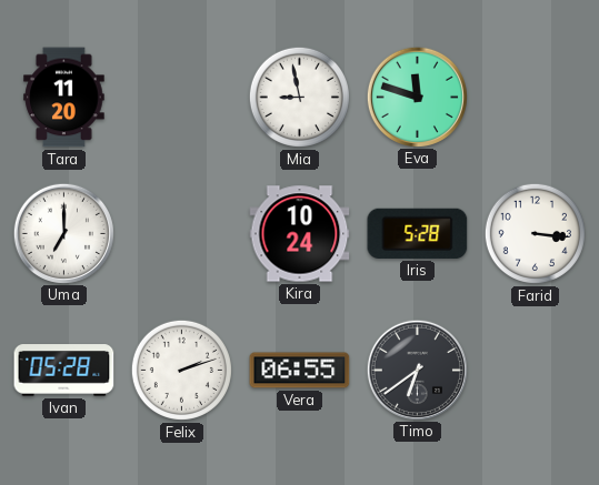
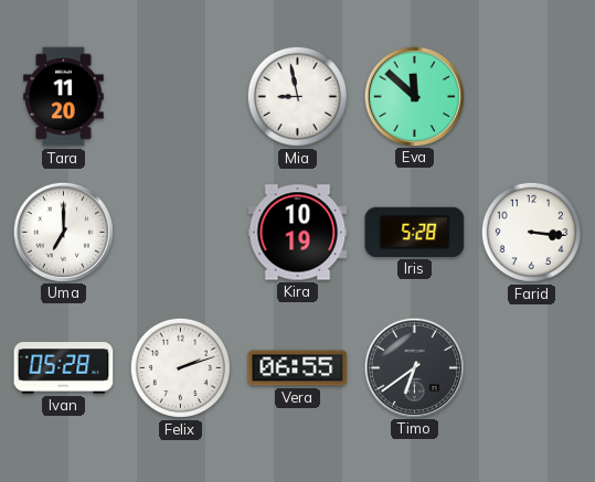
Eva: 11:48 -> 11:52 (414, 96)
Kira: 10:24 -> 10:19 (298, 233)
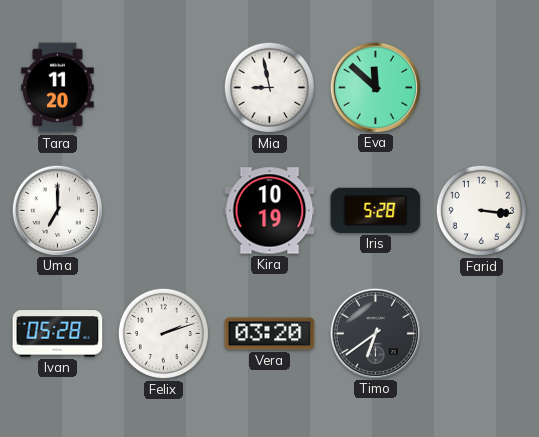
Vera: 06:55 -> 03:20 (270, 334)
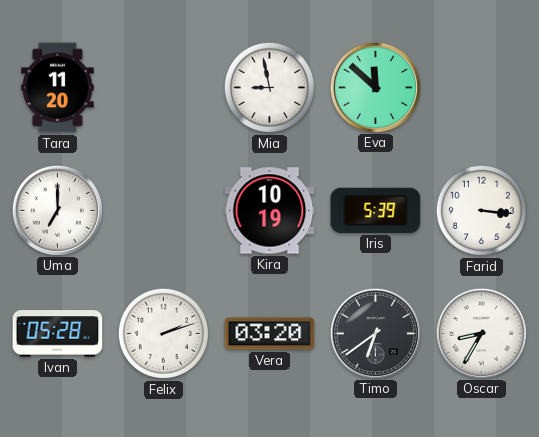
Iris: 5:28 -> 5:39 (376, 210)
Oscar: none -> 8:35 (481, 333)
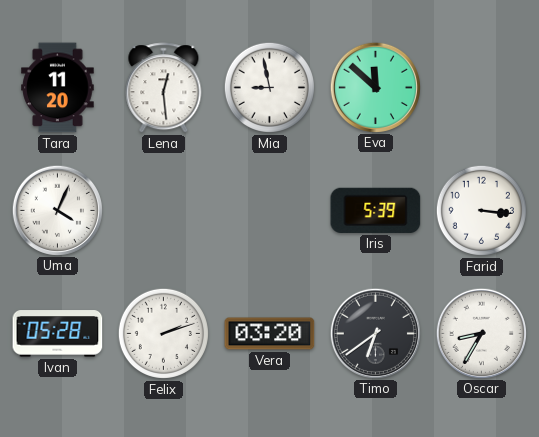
Lena: none -> 12:29 (164, 88)
Uma: 7:00 -> 4:04 (57, 210)
Kira: 10:19 -> none (270, 211)
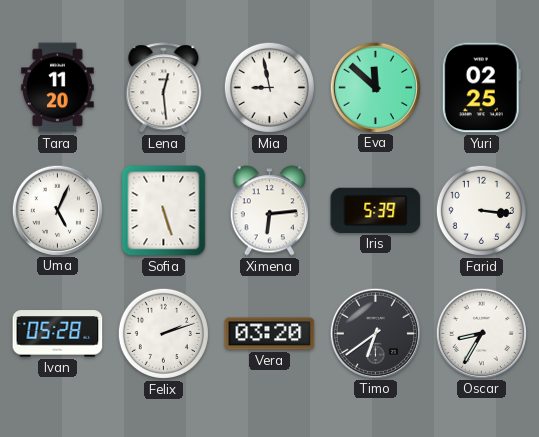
Yuri: none -> 02:25 (481, 88)
Uma: 4:04 -> 5:04 (57, 210)
Sofia: none -> 5:27 (164, 211)
Ximena: none -> 6:14 (269, 211)
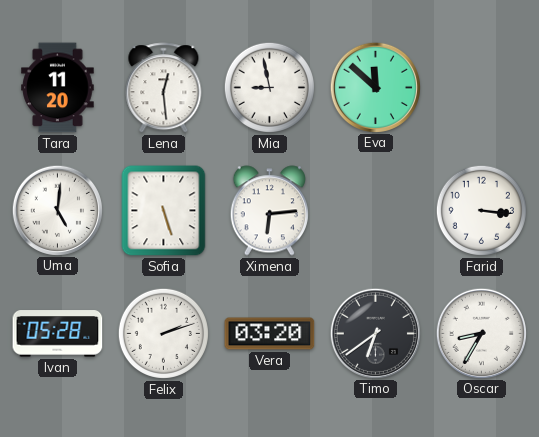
Yuri: 02:25 -> none (481, 88)
Uma: 5:04 -> 5:01 (57, 210)
Iris: 5:39 -> none (376, 210)
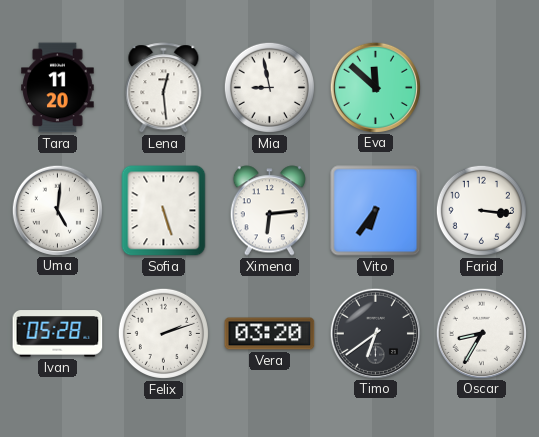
Vito: none -> 6:36 (376, 211)
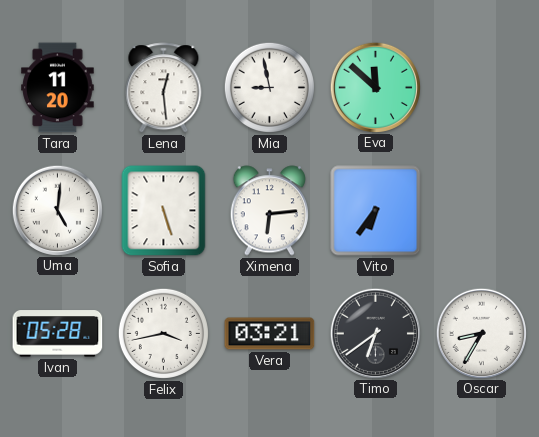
Farid: 3:16 -> none (481, 210)
Felix: 2:12 -> 3:43 (163, 333)
Vera: 03:20 -> 03:21 (270, 334)
